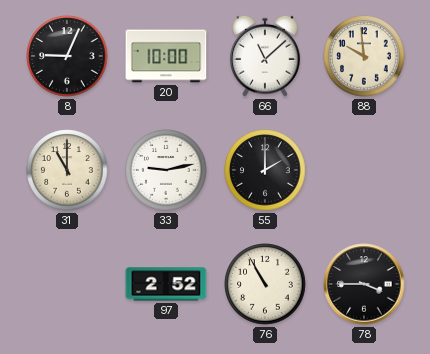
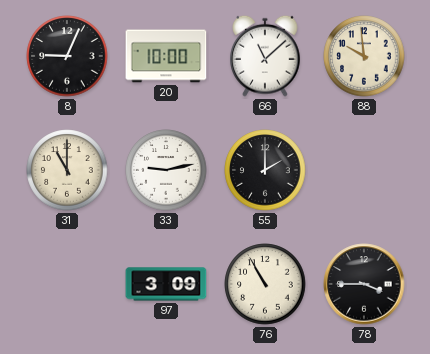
97: 2:52 -> 3:09 (166, 284)
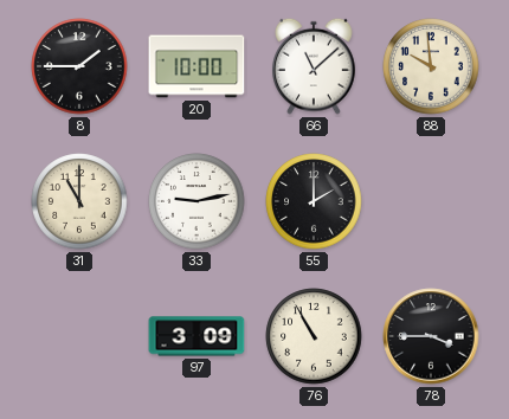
8: 9:04 -> 1:45 (79, 66)
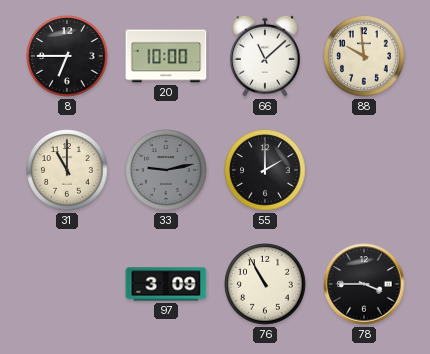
8: 1:45 -> 6:45 (67, 56)
33 dial: white -> grey (166, 170)
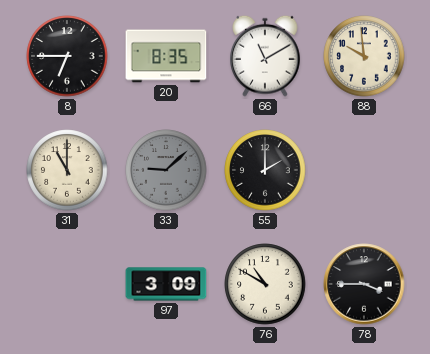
20: 10:00 -> 8:35 (166, 56)
66: 11:08 -> 11:10 (265, 56)
33: 9:13 -> 9:08 (166, 170)
76: 10:55 -> 10:50 (265, 284)
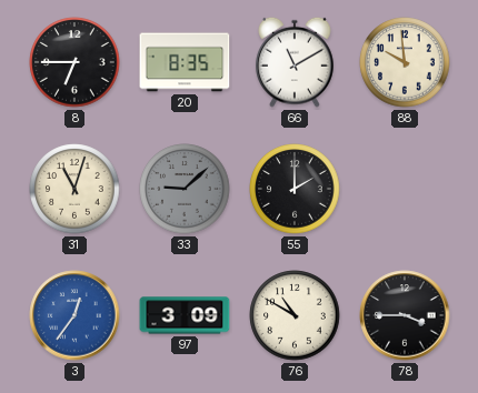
31: 11:00 -> 11:03 (74, 189)
3: none -> 12:36 (74, 315)
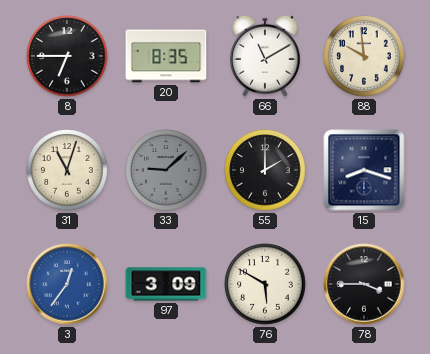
15: none -> 8:18 (364, 170)
76: 10:50 -> 5:50 (265, 284)
